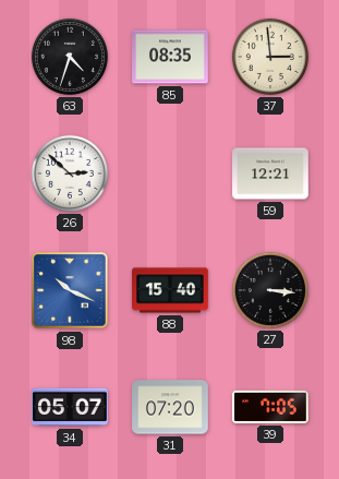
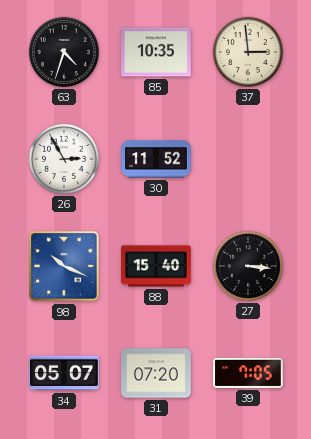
85: 08:35 -> 10:35 (156, 52)
26: 2:52 -> 2:55 (64, 159)
30: none -> 11:52 (156, 159)
59: 12:21 -> none (270, 173)
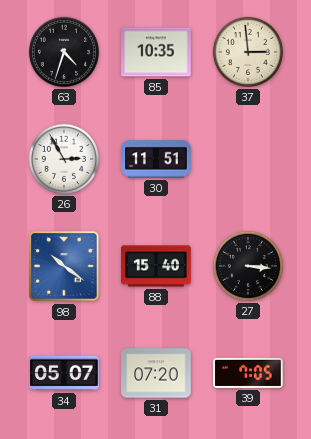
30: 11:52 -> 11:51 (156, 159)
98: 10:19 -> 10:21 (64, 266)
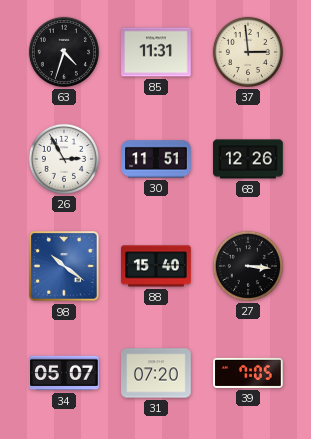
85: 10:35 -> 11:31 (156, 52)
68: none -> 12:26 (248, 159)
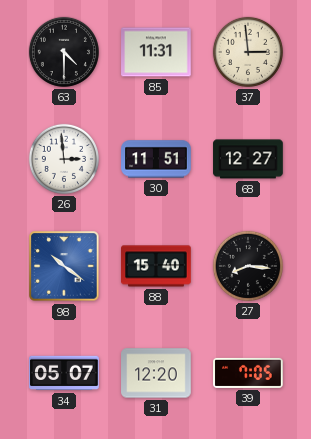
63: 4:33 -> 4:30 (64, 52)
26: 2:55 -> 2:59 (64, 159)
68: 12:26 -> 12:27 (248, 159)
27: 3:16 -> 8:16 (248, 266)
31: 07:20 -> 12:20 (156, 373)
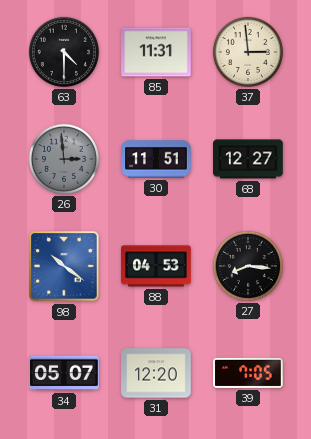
26 dial: white -> grey (64, 159)
88: 15:40 -> 04:53 (156, 266)
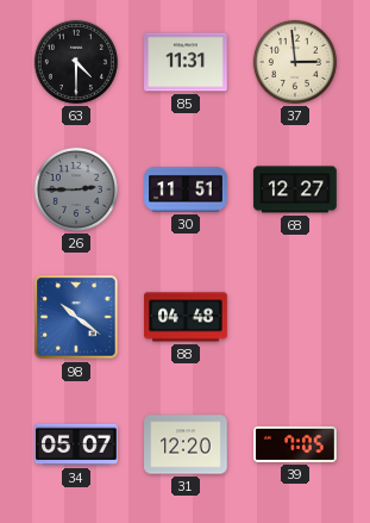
26: 2:59 -> 2:45 (76, 189)
88: 04:53 -> 04:48 (186, 317)
27: 8:16 -> none (248, 266)
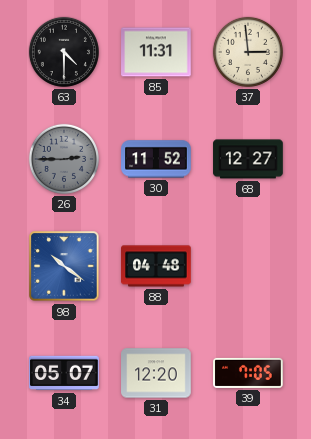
30: 11:51 -> 11:52 (156, 159)
